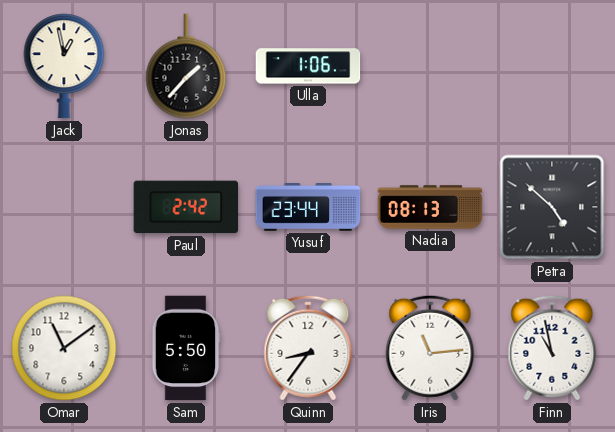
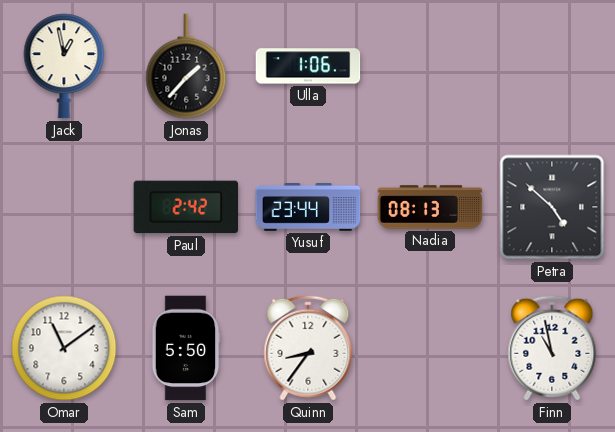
Iris: 11:14 -> none (430, 348)
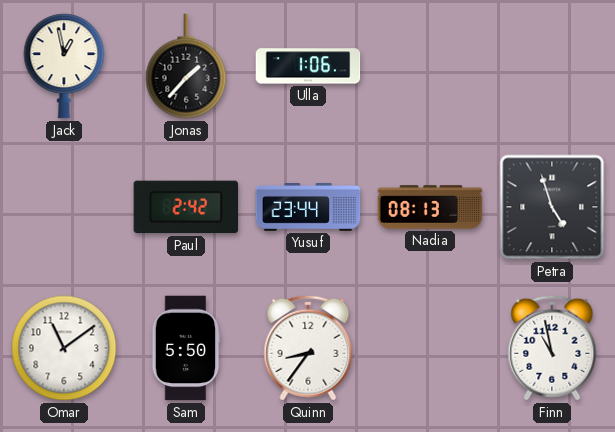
Petra: 4:52 -> 4:57 (552, 207)
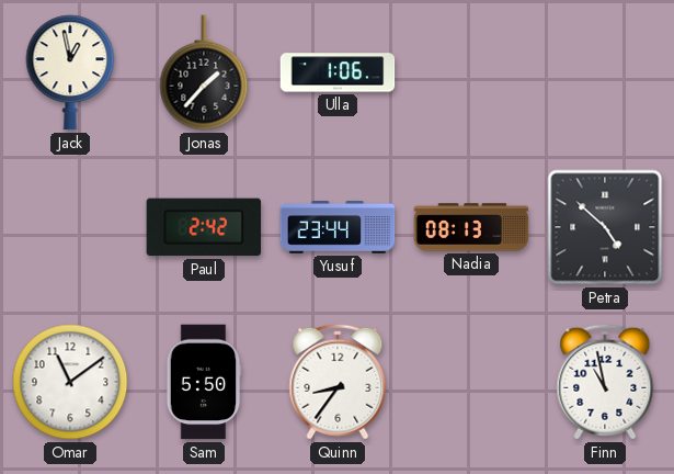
Petra: 4:57 -> 4:52 (605, 227)
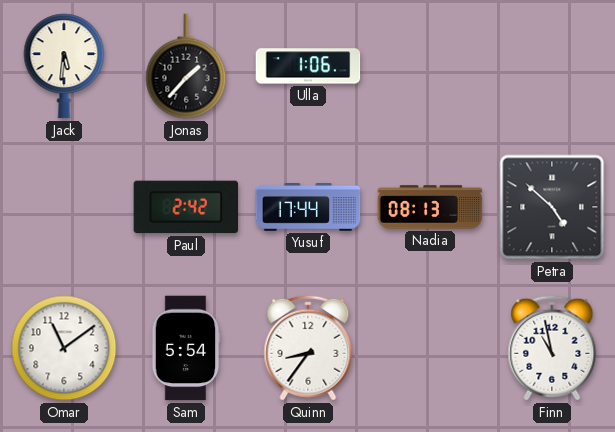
Jack: 12:58 -> 5:31 (64, 66)
Yusuf: 23:44 -> 17:44 (308, 208)
Sam: 5:50 -> 5:54 (186, 348)
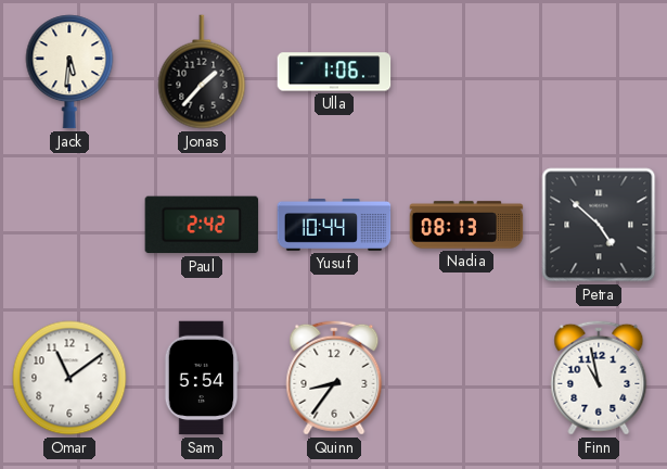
Yusuf: 17:44 -> 10:44 (334, 226)
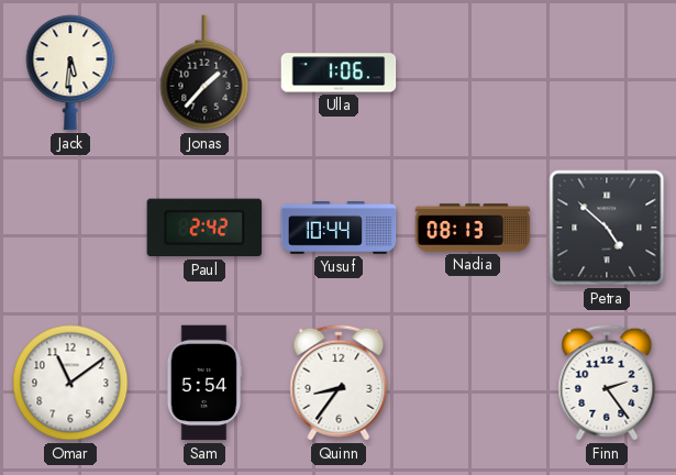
Finn: 10:58 -> 2:24 (607, 383)
